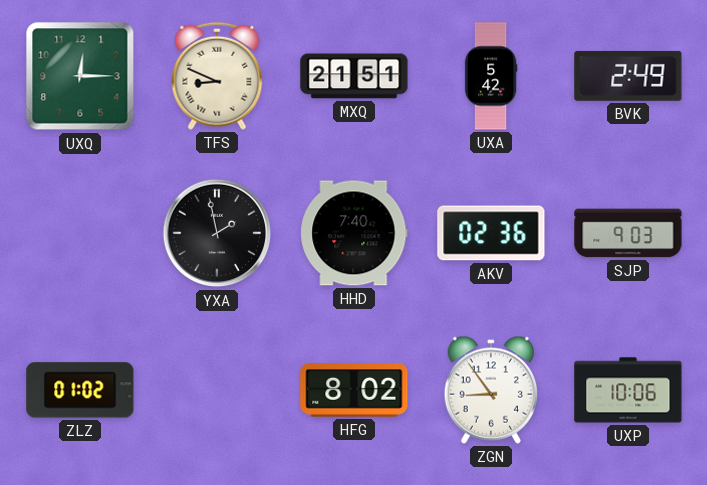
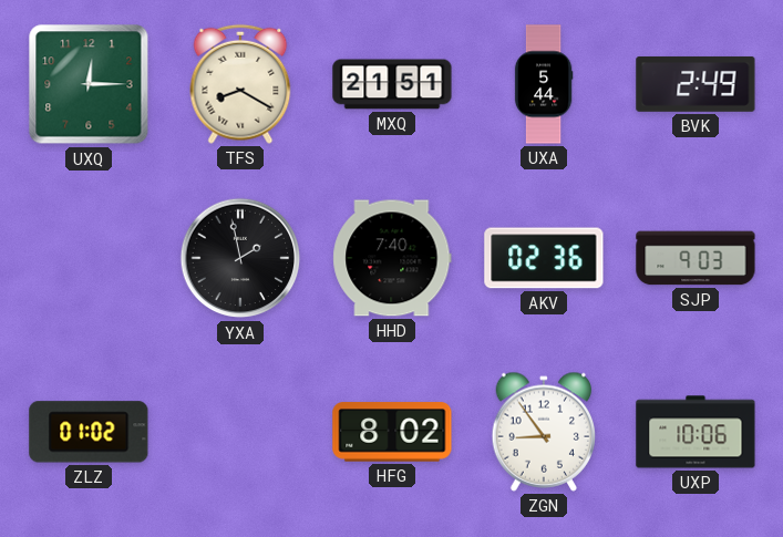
TFS: 8:49 -> 8:20 (240, 84)
UXA: 5:42 -> 5:44 (544, 84)
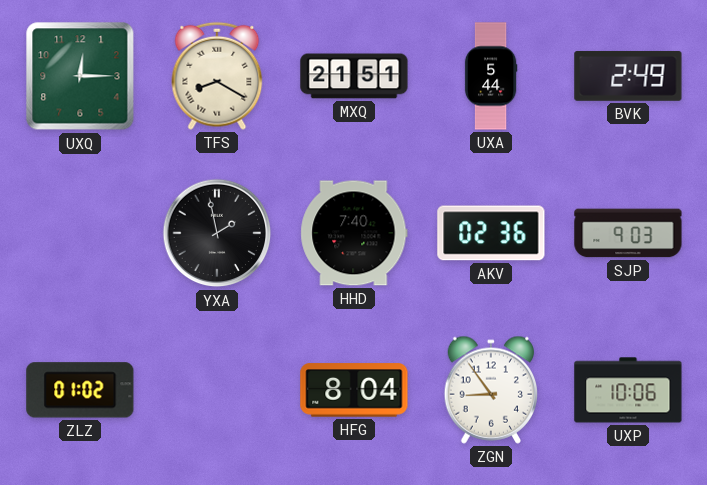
HFG: 8:02 -> 8:04 (354, 390)
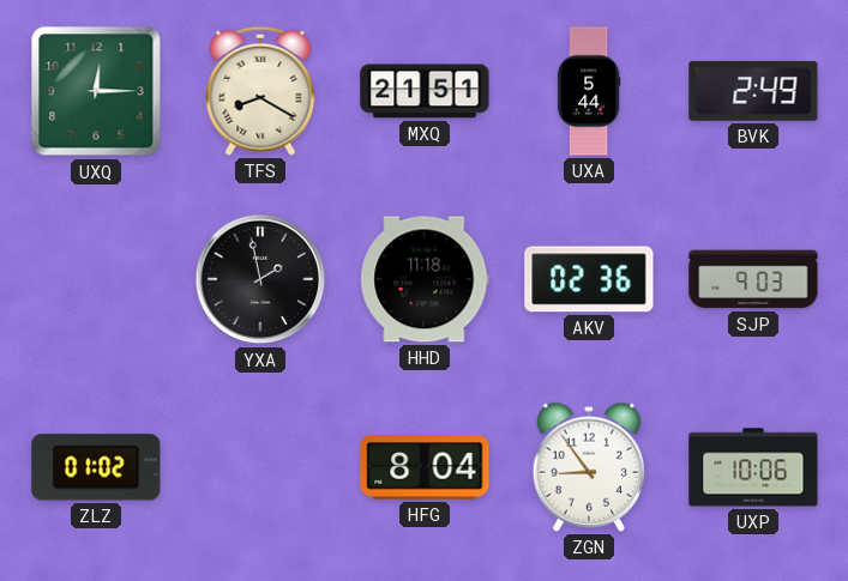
HHD: 7:40 -> 11:18 (425, 279)
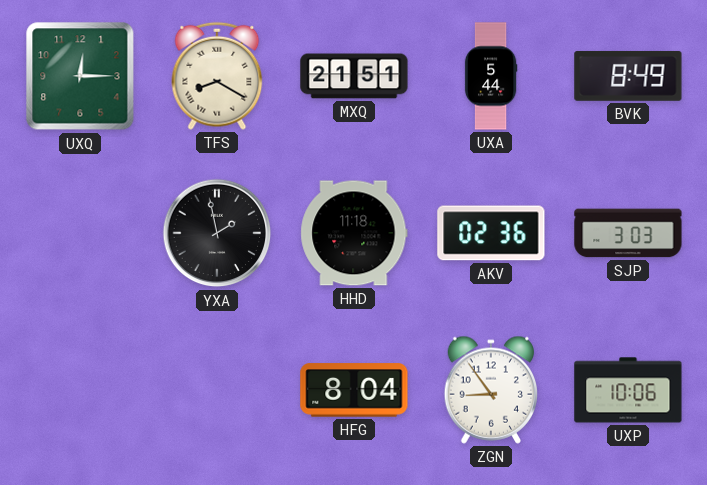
BVK: 2:49 -> 8:49 (628, 76)
SJP: 9:03 -> 3:03 (628, 233)
ZLZ: 01:02 -> none (96, 467)
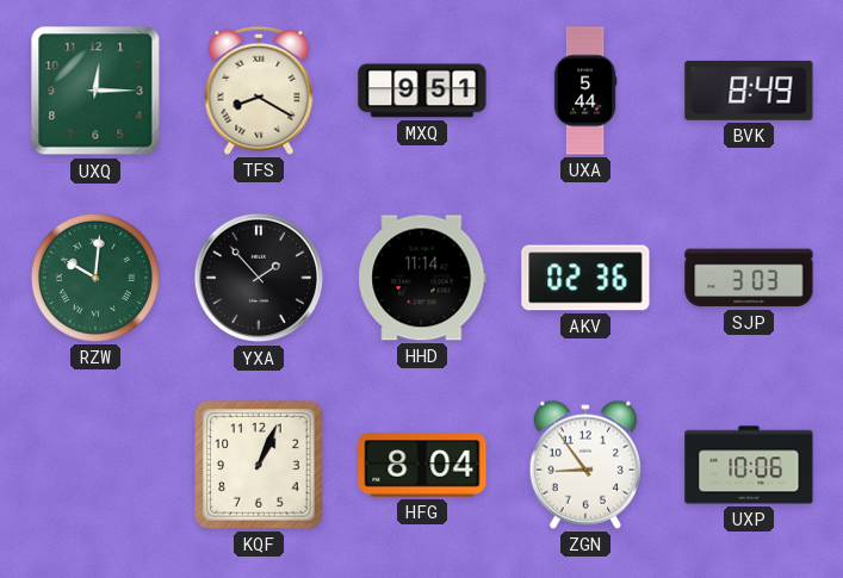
MXQ: 21:51 -> 9:51 (422, 91)
RZW: none -> 10:01 (95, 278)
YXA: 1:58 -> 1:53 (259, 278)
HHD: 11:18 -> 11:14 (422, 278)
KQF: none -> 1:04 (259, 465)
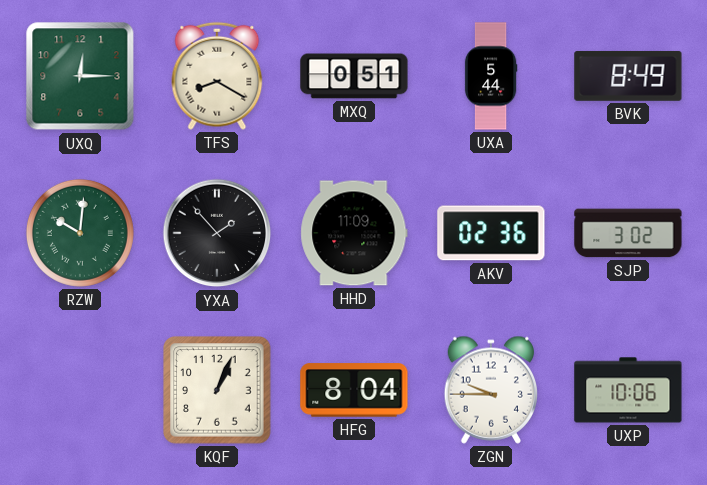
MXQ: 9:51 -> 0:51 (354, 76)
HHD: 11:14 -> 11:09 (354, 233)
SJP: 3:03 -> 3:02 (628, 233)
ZGN: 8:54 -> 9:45 (490, 390)
